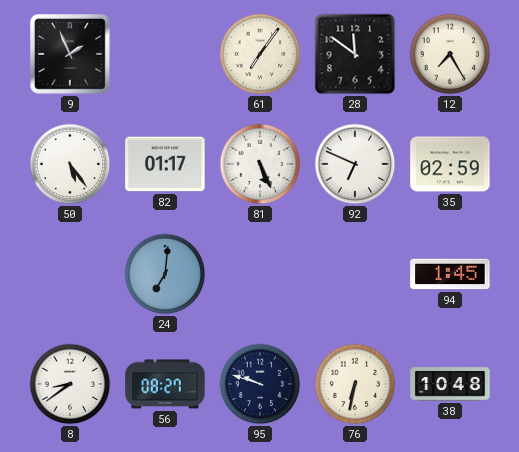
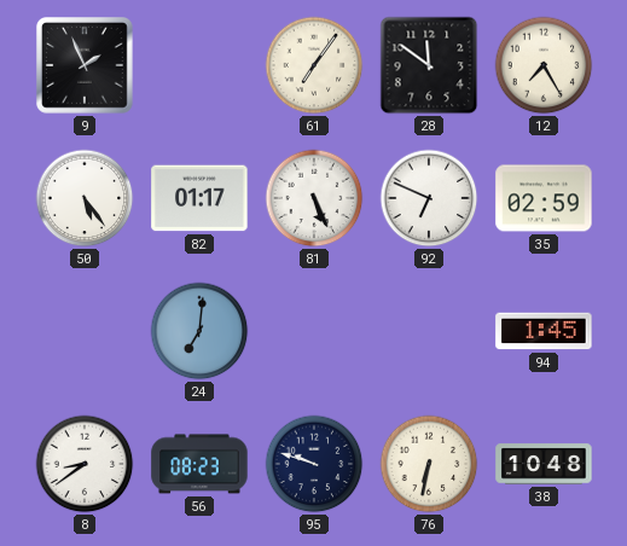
56: 08:27 -> 08:23 (199, 464)
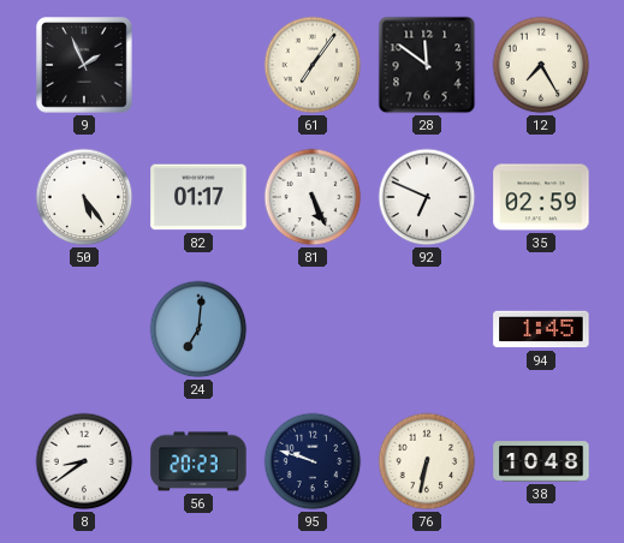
56: 08:23 -> 20:23 (198, 461)
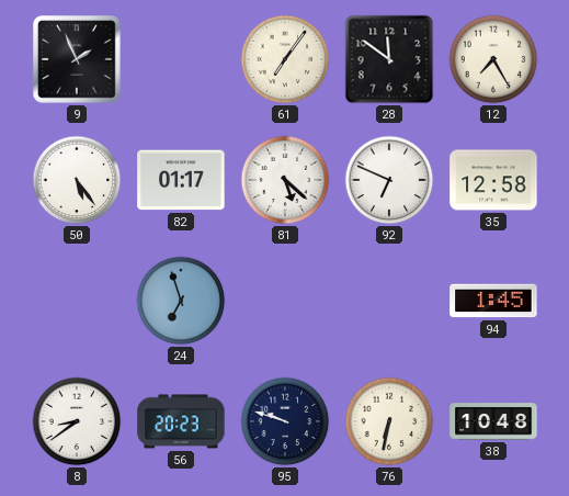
81: 5:26 -> 5:22 (285, 180)
35: 02:59 -> 12:58 (493, 180)
24: 7:01 -> 6:57 (181, 301)
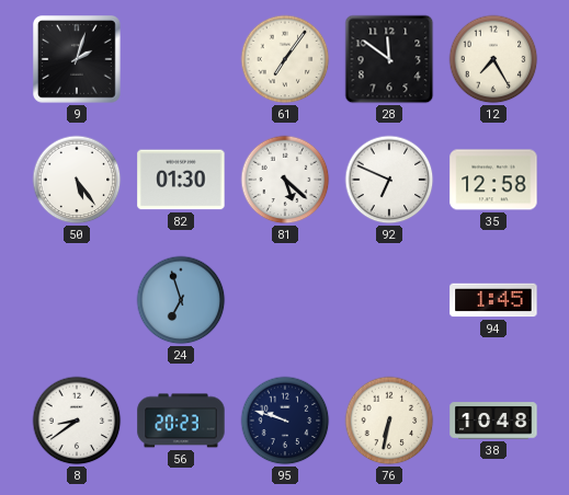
9: 1:56 -> 2:03 (78, 60)
82: 01:17 -> 01:30 (181, 180)
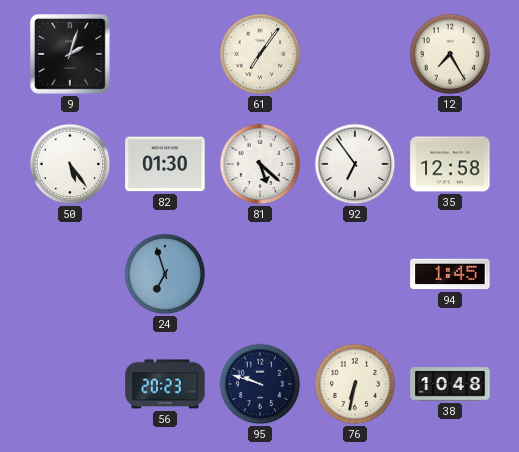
28: 11:51 -> none (389, 59)
92: 6:49 -> 6:54 (355, 164)
8: 8:39 -> none (77, 421)
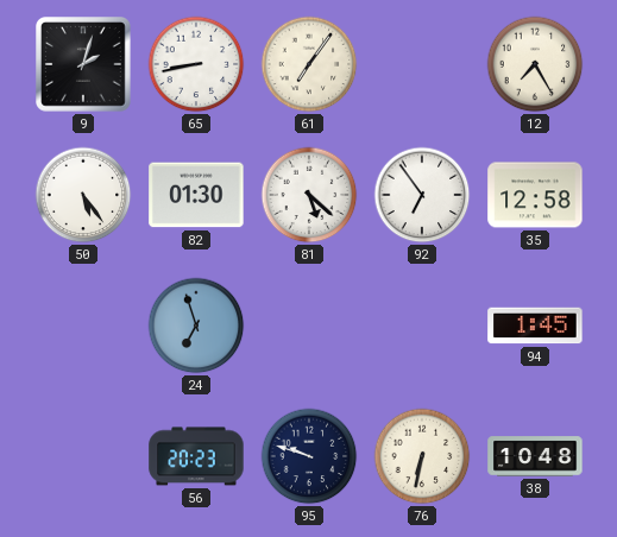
65: none -> 8:43 (196, 64)
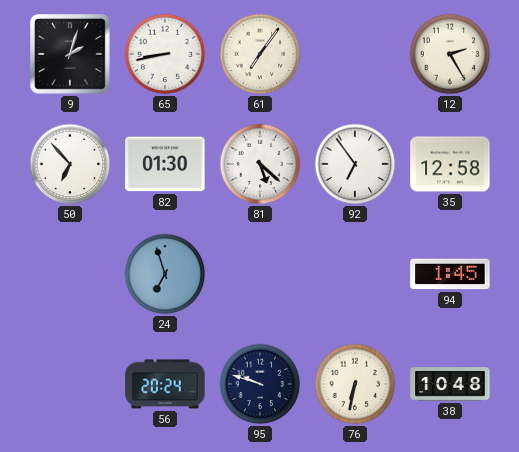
12: 7:25 -> 2:25 (450, 54)
50: 5:24 -> 6:53 (70, 164)
56: 20:23 -> 20:24 (165, 384)
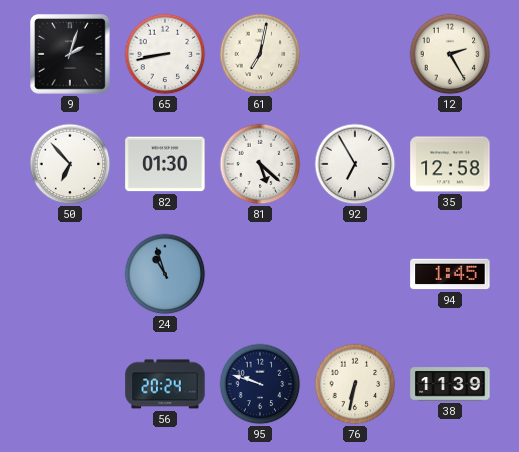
61: 7:06 -> 7:02 (260, 54)
92: 6:54 -> 6:55 (355, 164)
24: 6:57 -> 10:57 (165, 274)
38: 10:48 -> 11:39 (450, 384)
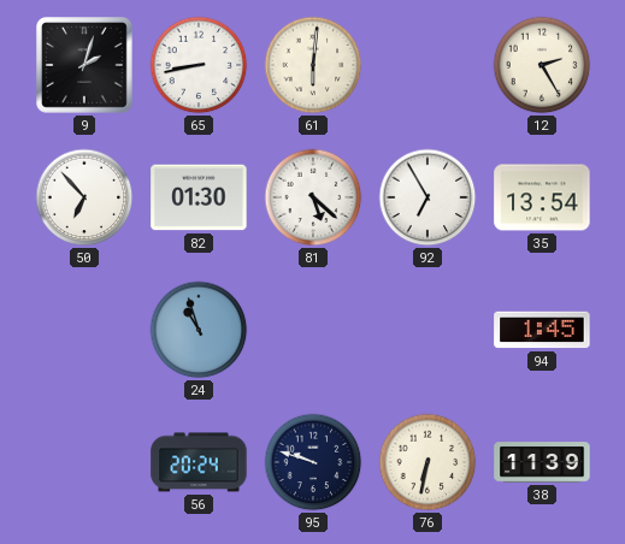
61: 7:02 -> 6:01 (313, 65)
35: 12:58 -> 13:54 (542, 197)
